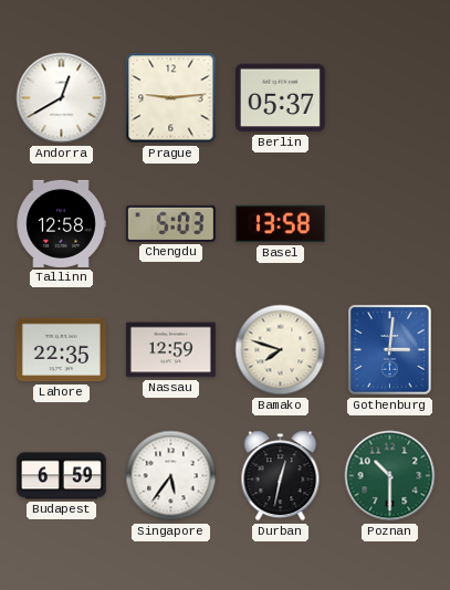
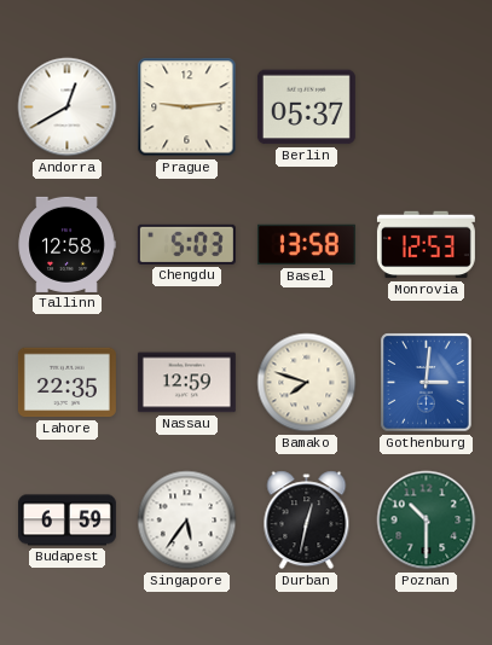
Monrovia: none -> 12:53 (426, 245)
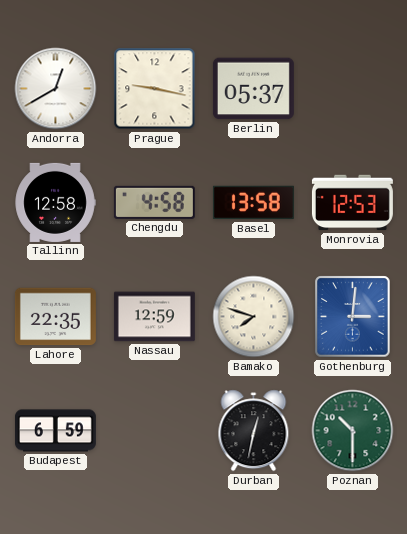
Prague: 9:14 -> 9:17 (155, 89)
Chengdu: 5:03 -> 4:58 (154, 202)
Singapore: 5:36 -> none (187, 521)
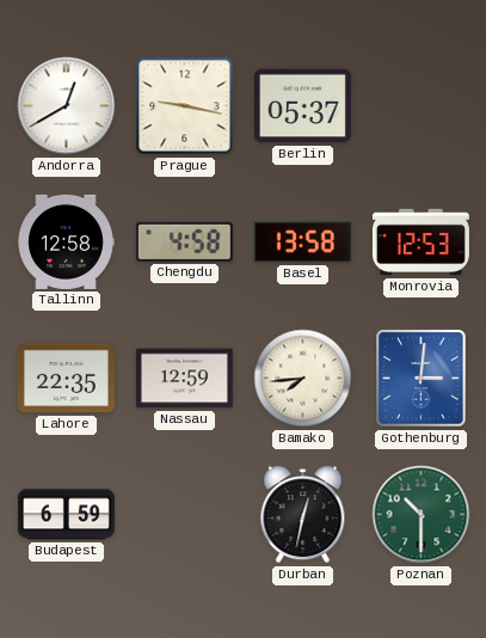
Bamako: 7:48 -> 7:44 (303, 379)
